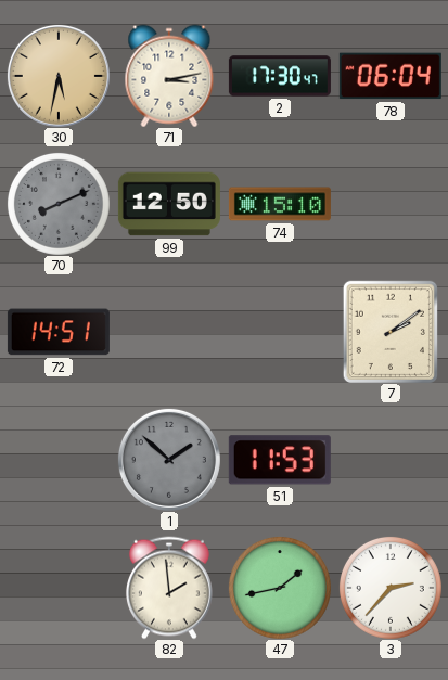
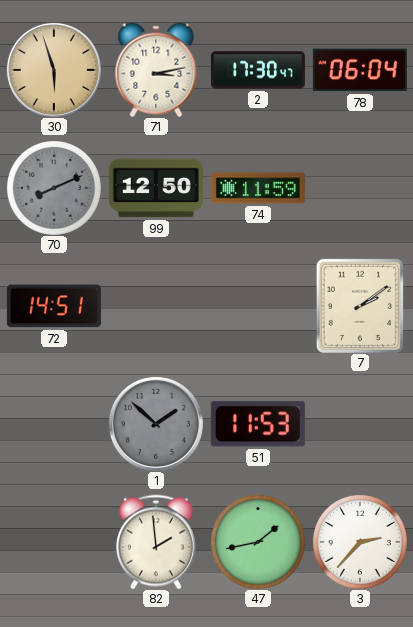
30: 5:32 -> 5:57 (54, 70)
74: 15:10 -> 11:59 (258, 188)
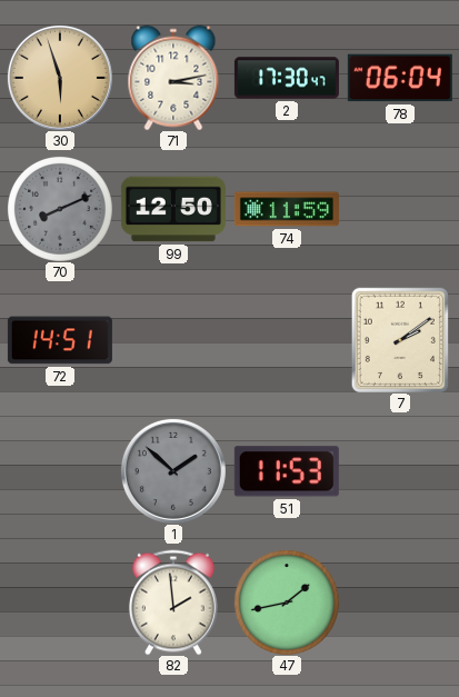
3: 2:37 -> none (360, 542)
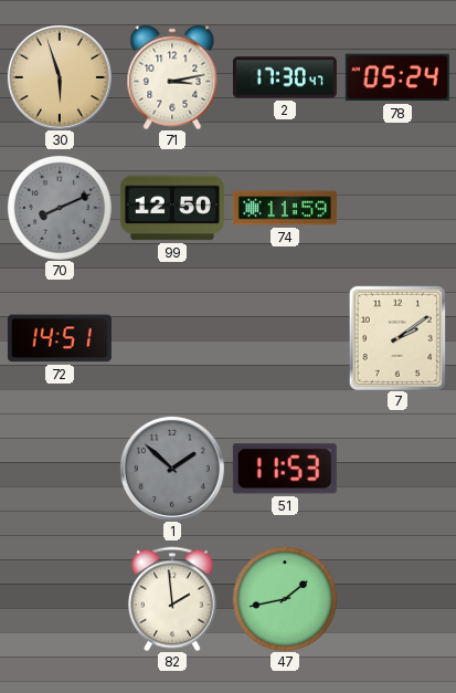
78: 06:04 -> 05:24 (397, 77)
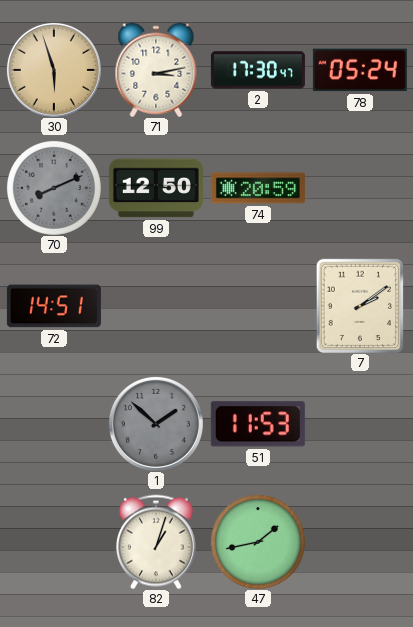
74: 11:59 -> 20:59 (258, 188)
82: 1:59 -> 1:03 (156, 542)
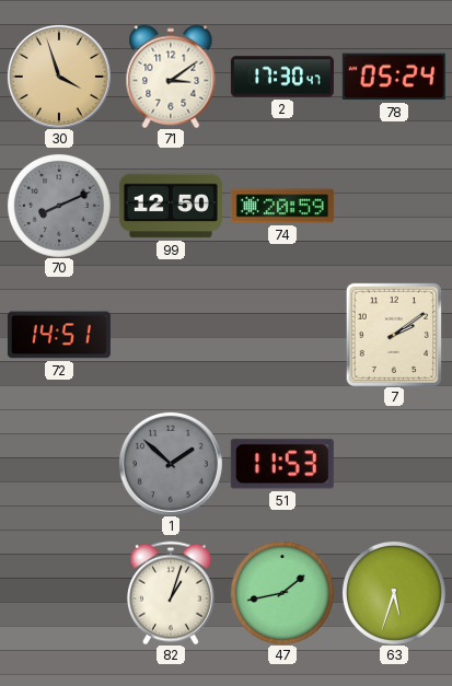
30: 5:57 -> 3:57 (59, 77)
71: 3:13 -> 3:09 (171, 77)
63: none -> 5:33 (394, 593)
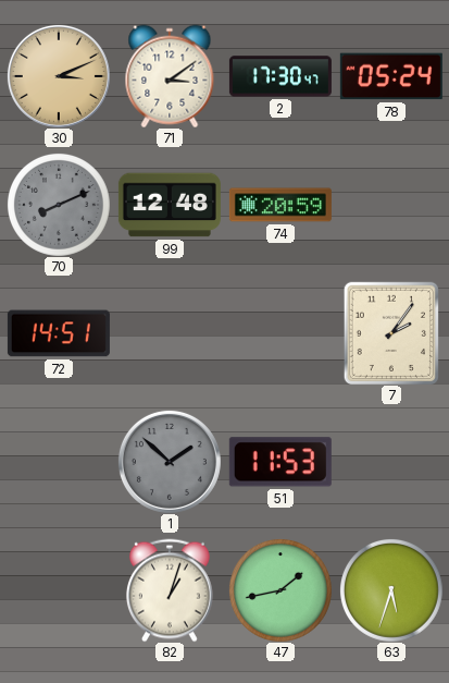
30: 3:57 -> 3:11 (59, 76)
99: 12:50 -> 12:48 (170, 205)
7: 2:09 -> 2:06 (391, 332)
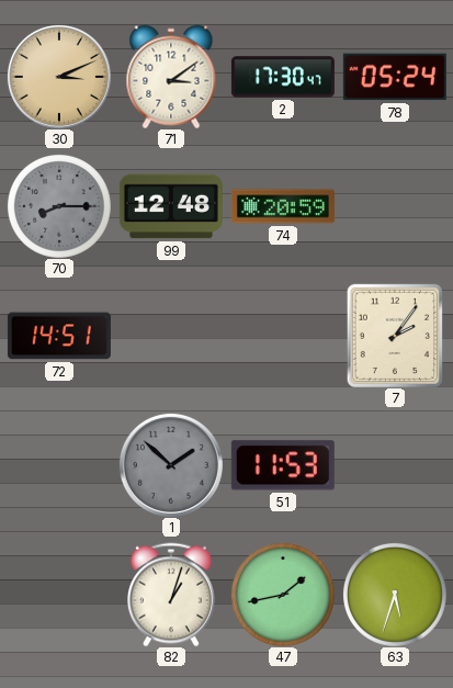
70: 8:11 -> 8:15 (59, 206)
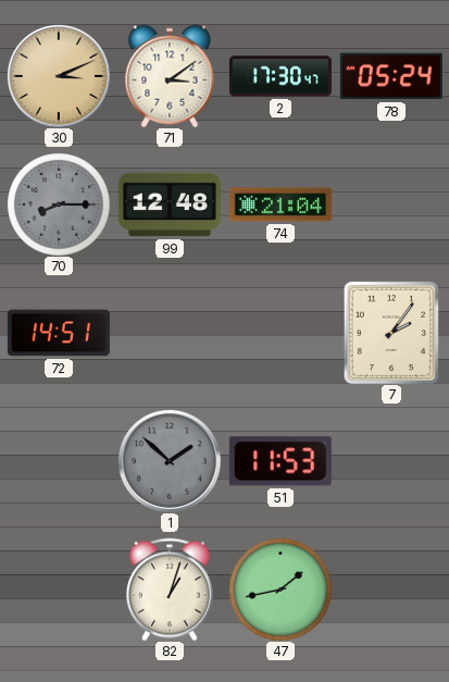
74: 20:59 -> 21:04 (280, 204)
63: 5:33 -> none (395, 595)
